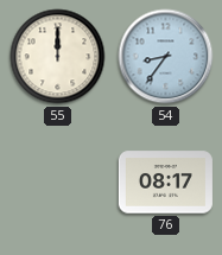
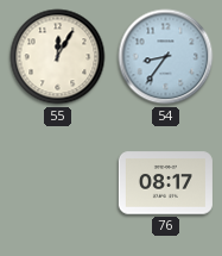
55: 12:00 -> 12:05 (58, 57)
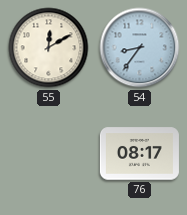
55: 12:05 -> 12:10 (49, 48)
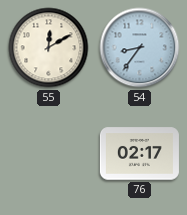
76: 08:17 -> 02:17 (139, 154)
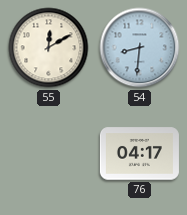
54: 8:36 -> 8:31 (140, 48)
76: 02:17 -> 04:17 (139, 154)
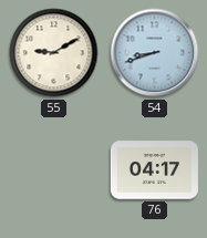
55: 12:10 -> 9:10 (54, 53)
54: 8:31 -> 8:42 (155, 53)
